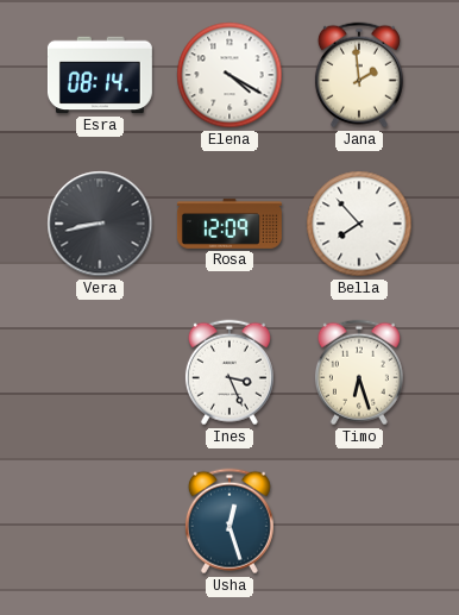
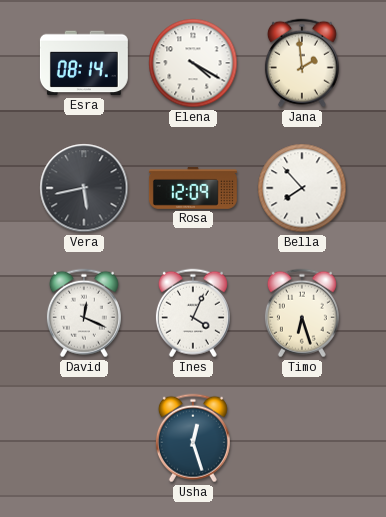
Vera: 8:43 -> 5:43 (84, 188)
David: none -> 12:19 (84, 313)
Ines: 3:26 -> 4:04 (193, 313)
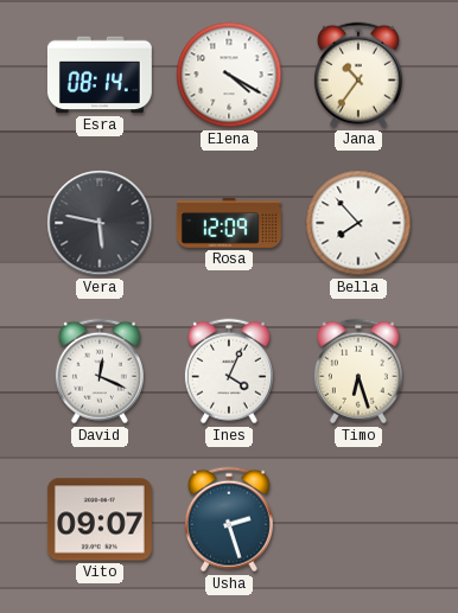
Jana: 1:59 -> 10:36 (358, 75)
Vera: 5:43 -> 5:47 (100, 223)
Vito: none -> 09:07 (100, 519)
Usha: 12:27 -> 2:27 (229, 519)
